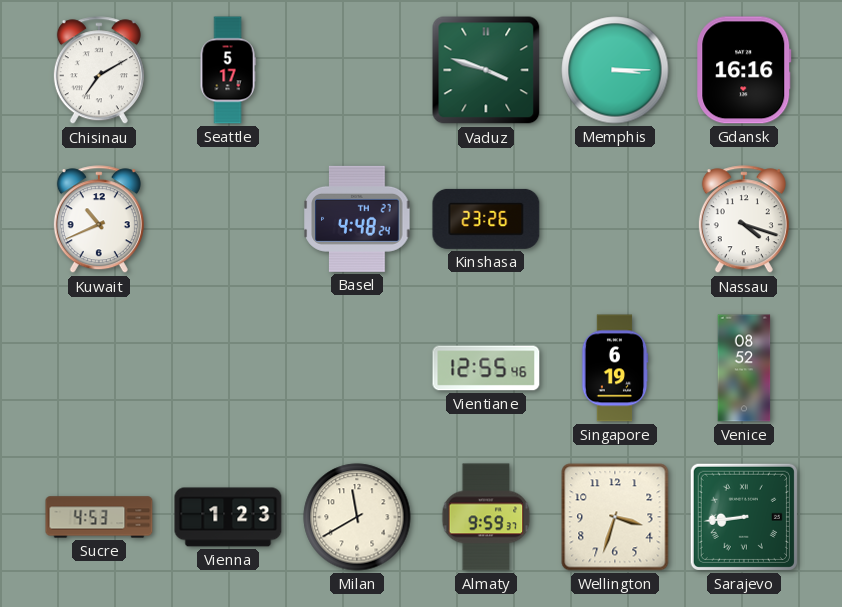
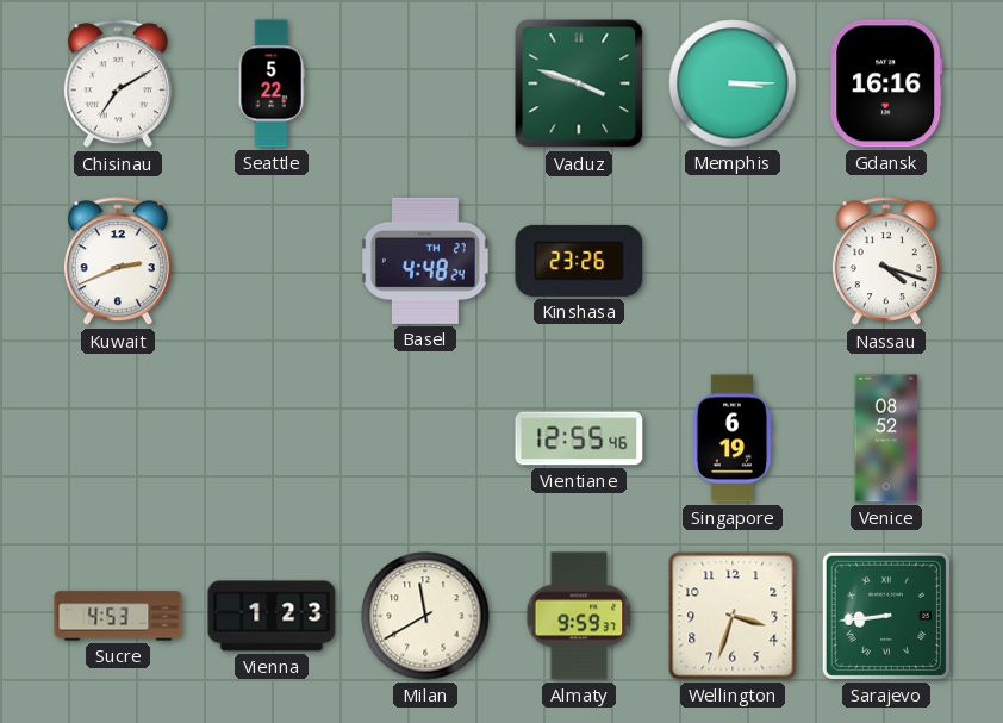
Seattle: 5:17 -> 5:22 (272, 83)
Kuwait: 10:41 -> 2:41 (118, 262)
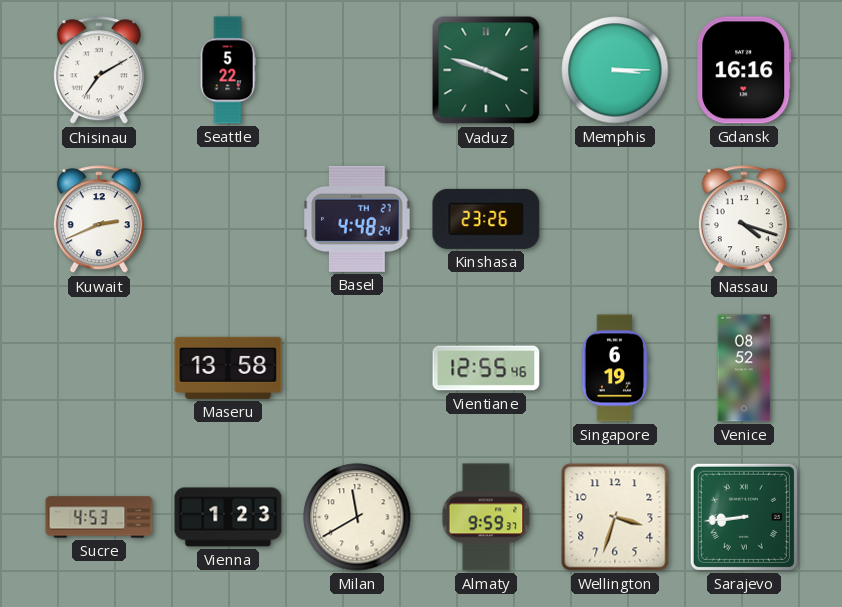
Maseru: none -> 13:58 (228, 368)
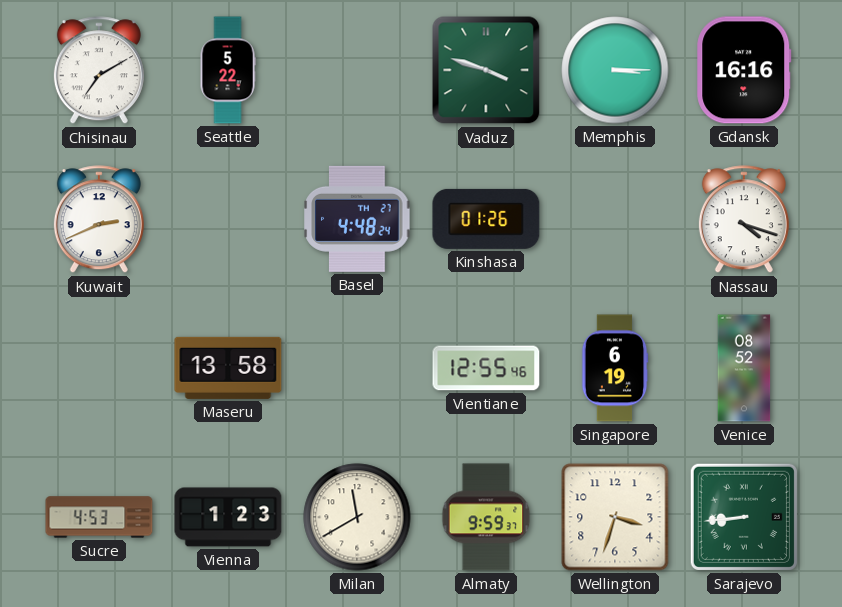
Kinshasa: 23:26 -> 01:26 (486, 219)
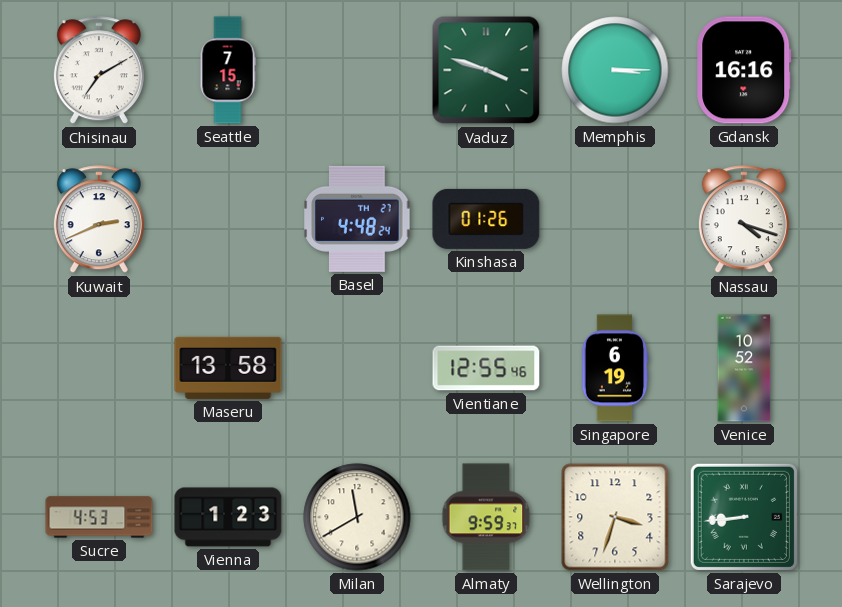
Seattle: 5:22 -> 7:15 (228, 70)
Venice: 08:52 -> 10:52 (744, 368)
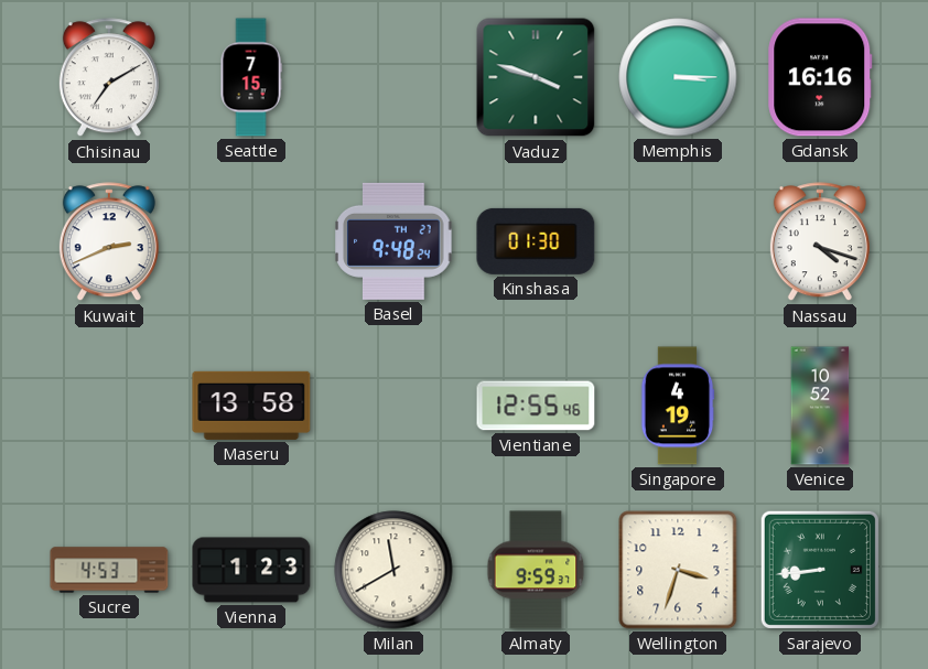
Basel: 4:48 -> 9:48 (393, 241)
Kinshasa: 01:26 -> 01:30 (536, 241)
Singapore: 6:19 -> 4:19 (678, 406)
